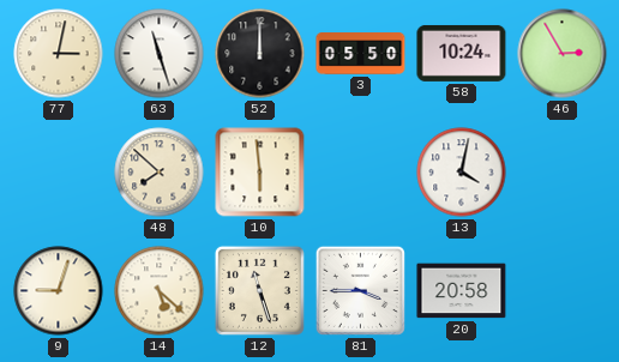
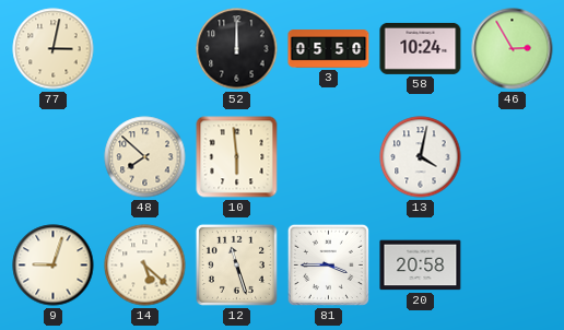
63: 11:27 -> none (160, 54)
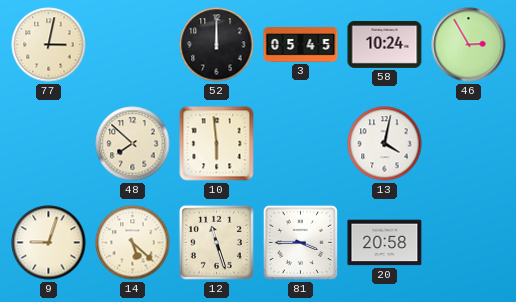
3: 05:50 -> 05:45 (301, 45)
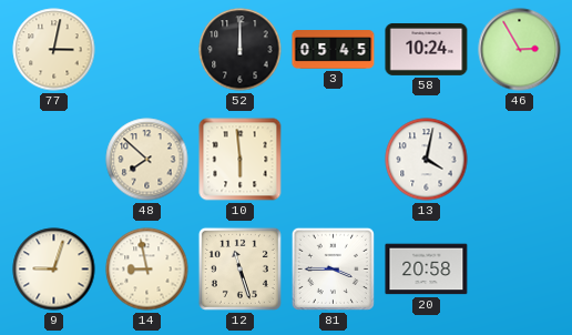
14: 5:22 -> 8:58 (147, 270)
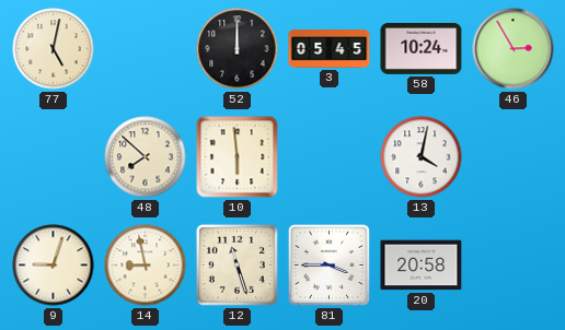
77: 3:02 -> 5:02 (54, 49)
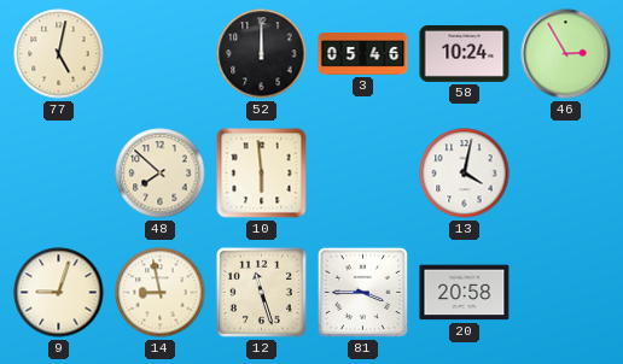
3: 05:45 -> 05:46 (363, 54)
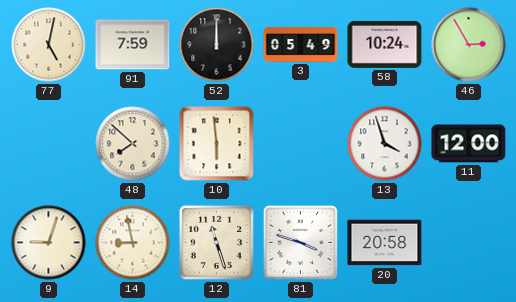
91: none -> 7:59 (133, 45)
3: 05:46 -> 05:49 (301, 45)
13: 4:02 -> 3:57 (385, 144)
11: none -> 12:00 (469, 144)
81: 3:45 -> 3:48 (300, 242)
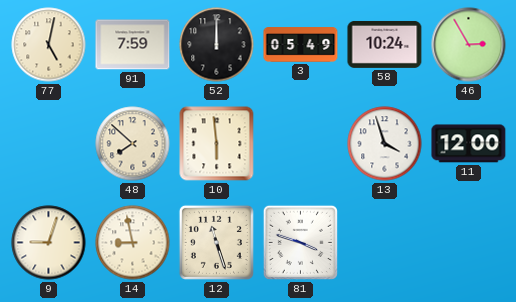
20: 20:58 -> none (385, 243)
